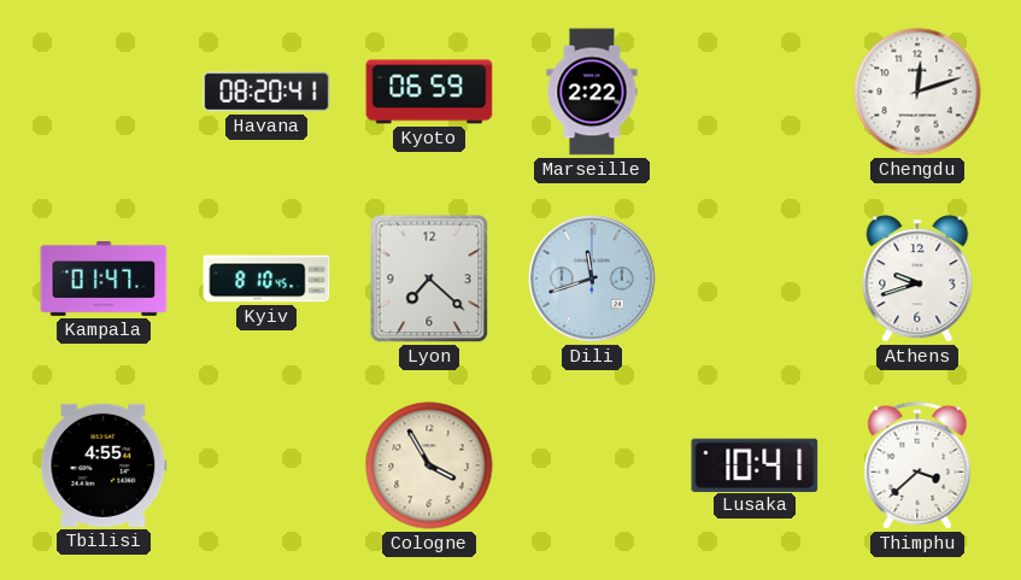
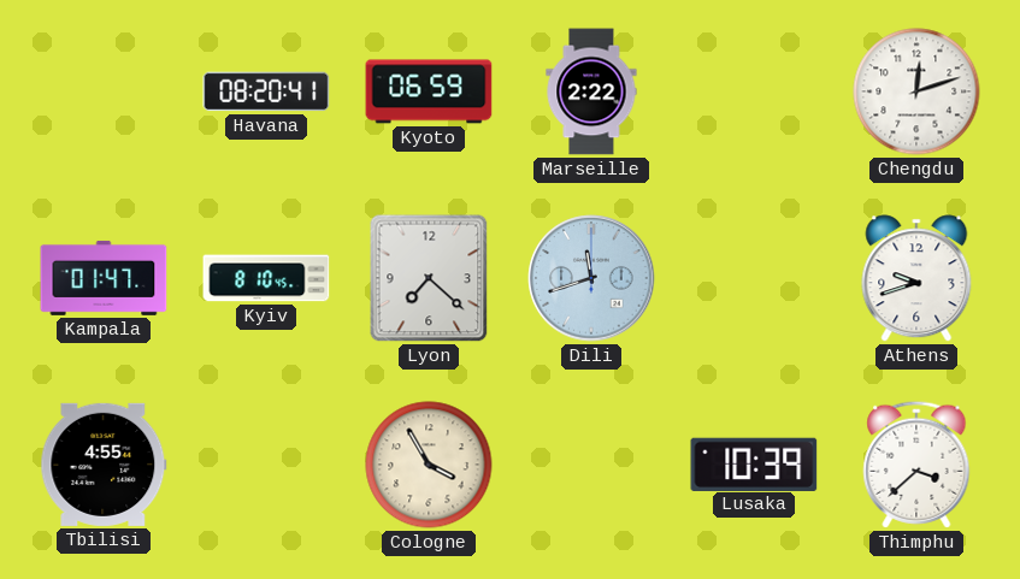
Lusaka: 10:41 -> 10:39 (754, 463)
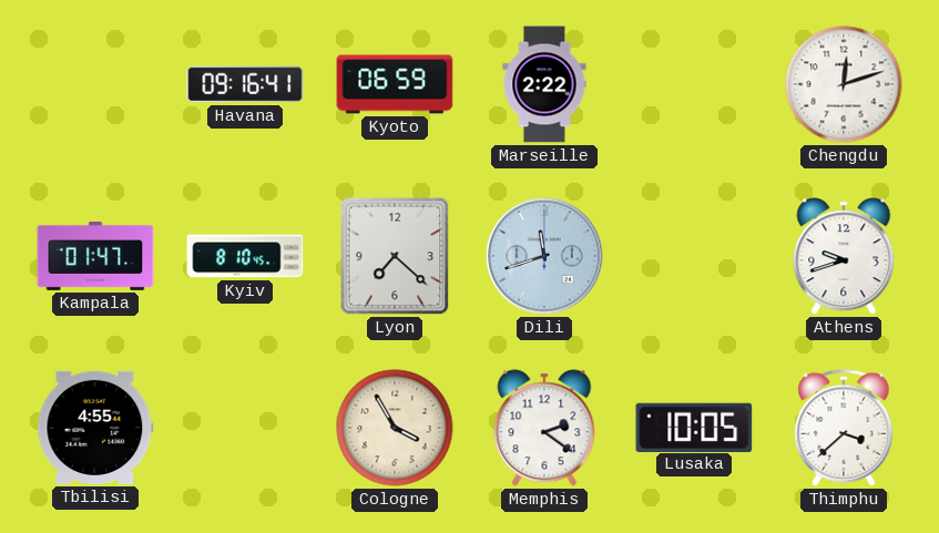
Havana: 08:20 -> 09:16 (245, 84)
Memphis: none -> 2:21 (544, 428)
Lusaka: 10:39 -> 10:05 (694, 427)
